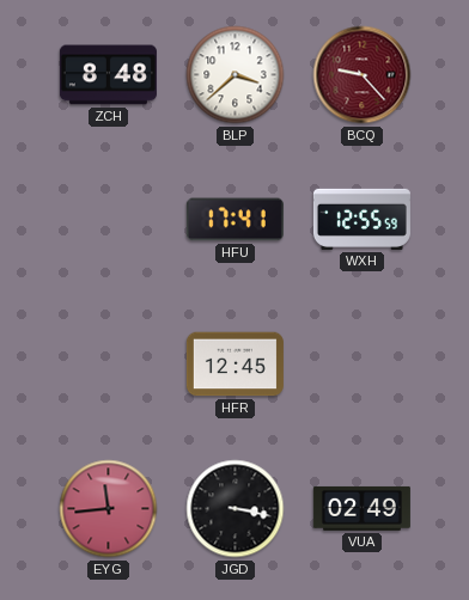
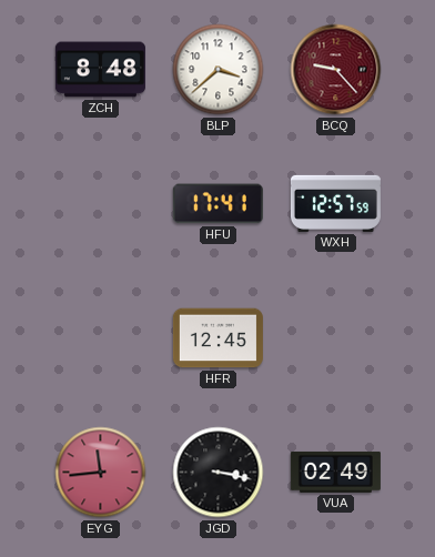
WXH: 12:55 -> 12:57 (335, 203)
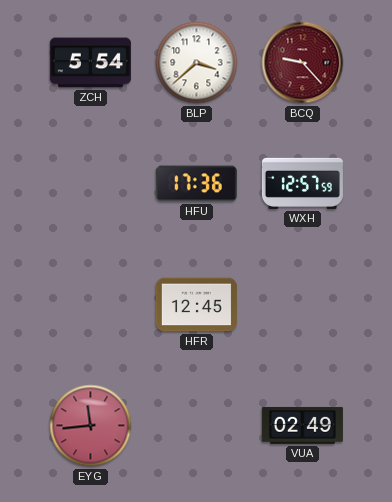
ZCH: 8:48 -> 5:54 (90, 63)
HFU: 17:41 -> 17:36 (196, 184)
JGD: 3:17 -> none (219, 473)
